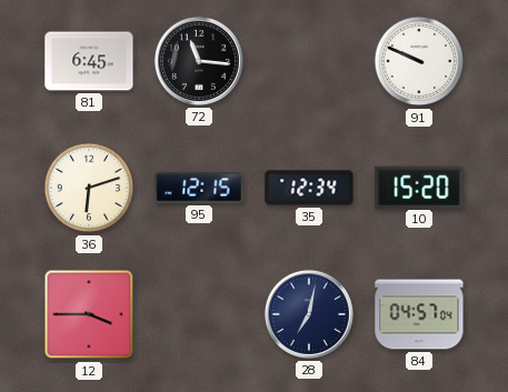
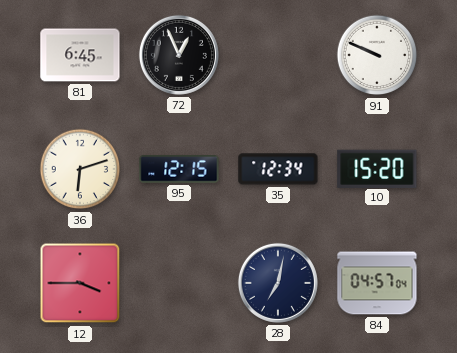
72: 11:16 -> 12:56 (179, 55)
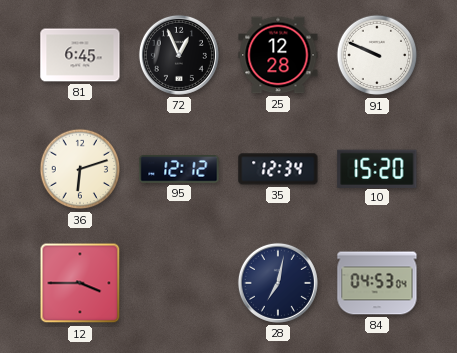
25: none -> 12:28 (278, 55)
95: 12:15 -> 12:12 (179, 169)
84: 04:57 -> 04:53 (377, 283)
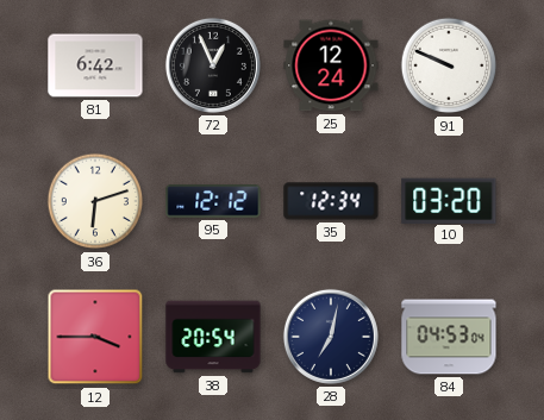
81: 6:45 -> 6:42 (95, 65)
25: 12:28 -> 12:24 (331, 65)
10: 15:20 -> 03:20 (449, 200)
38: none -> 20:54 (213, 337)
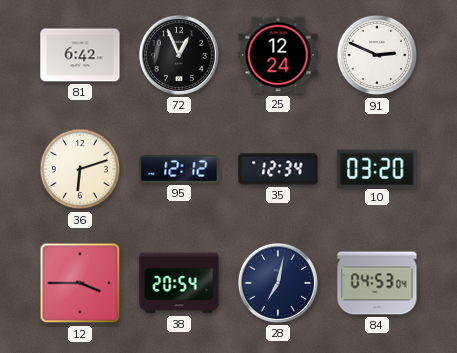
91: 9:49 -> 2:49 (377, 55)
